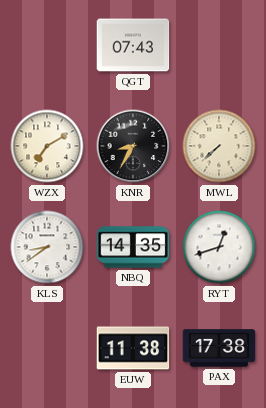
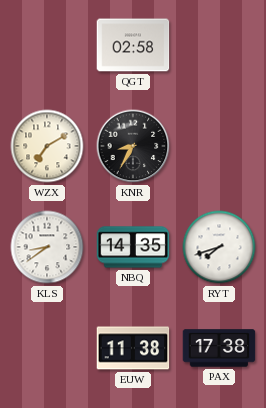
QGT: 07:43 -> 02:58 (133, 45)
MWL: 7:38 -> none (219, 146)
RYT: 12:42 -> 7:42 (219, 247)
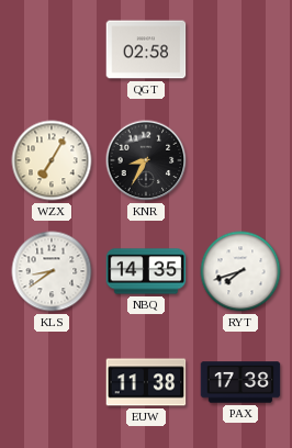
WZX: 7:10 -> 7:05 (52, 160)
